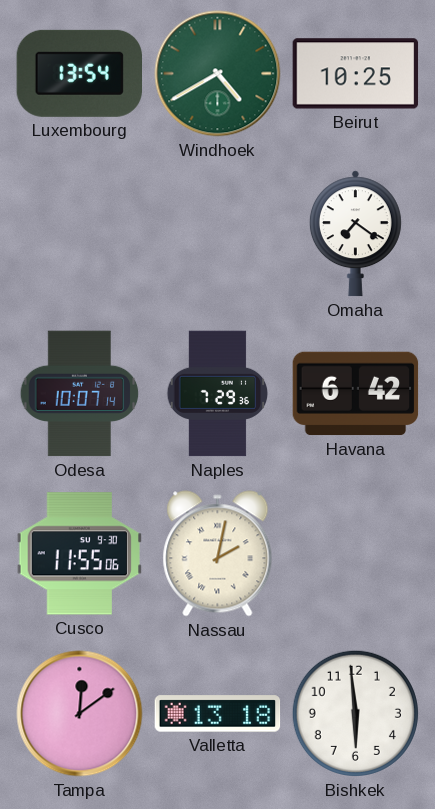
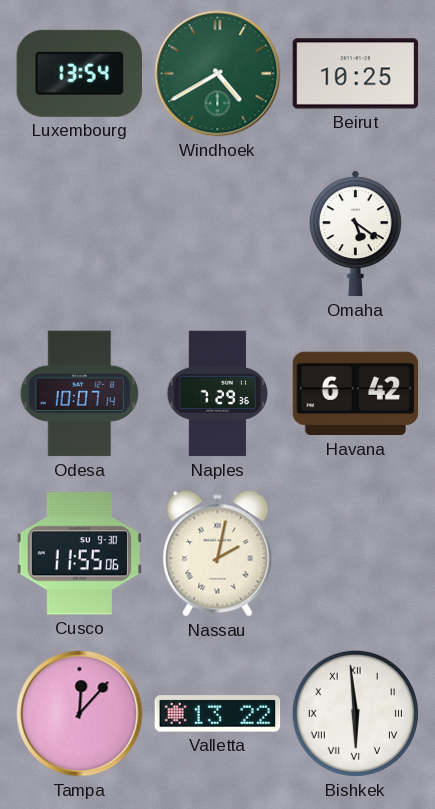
Omaha: 7:21 -> 5:21 (355, 234)
Tampa: 12:09 -> 12:07 (80, 714)
Valletta: 13:18 -> 13:22 (218, 714)
Bishkek numerals: Arabic -> Roman (355, 713)
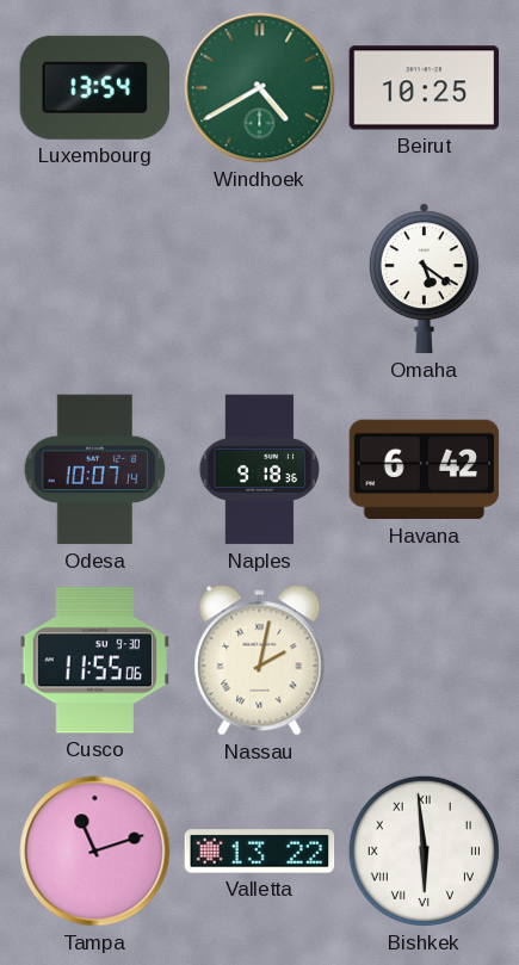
Naples: 7:29 -> 9:18 (260, 470)
Tampa: 12:07 -> 11:12 (95, 852)
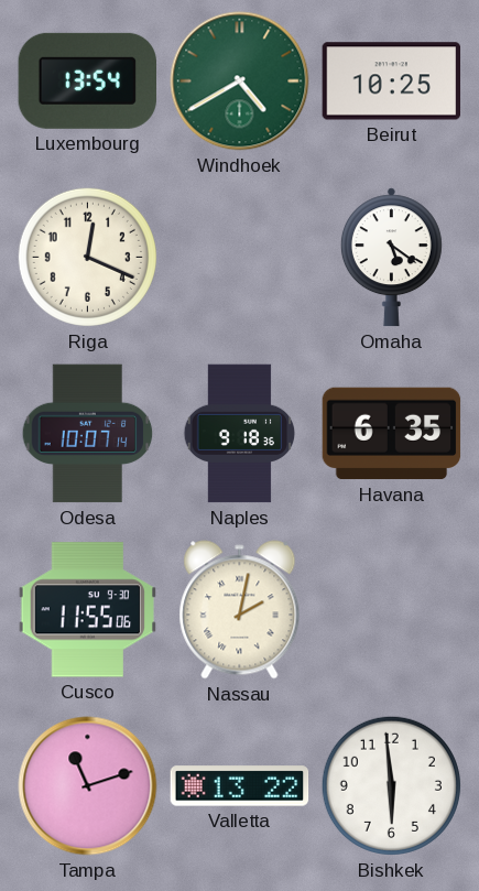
Riga: none -> 12:19 (87, 257)
Havana: 6:42 -> 6:35 (392, 434)
Bishkek numerals: Roman -> Arabic (391, 785)
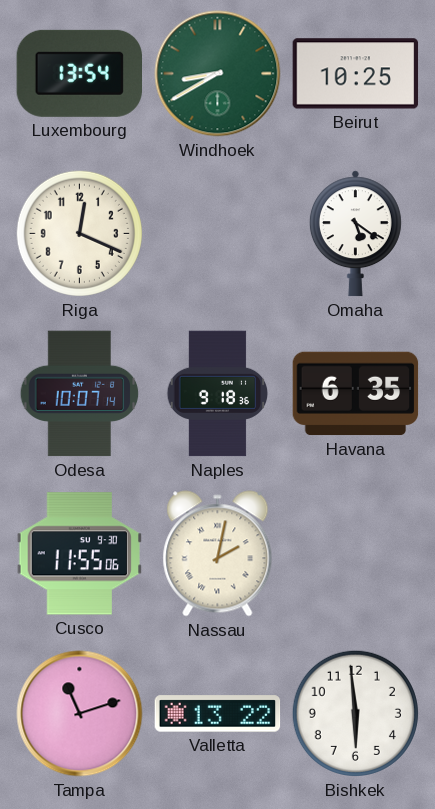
Windhoek: 4:40 -> 8:40 (218, 74)
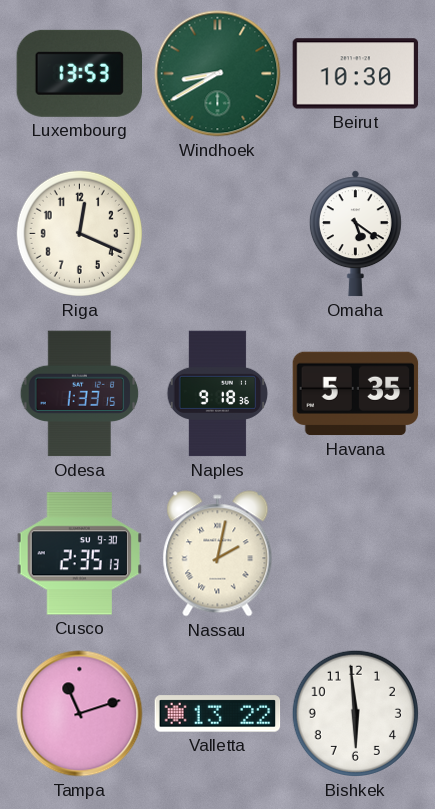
Luxembourg: 13:54 -> 13:53 (79, 73)
Beirut: 10:25 -> 10:30 (356, 74)
Odesa: 10:07 -> 1:33 (80, 394)
Havana: 6:35 -> 5:35 (356, 394)
Cusco: 11:55 -> 2:35 (80, 554)
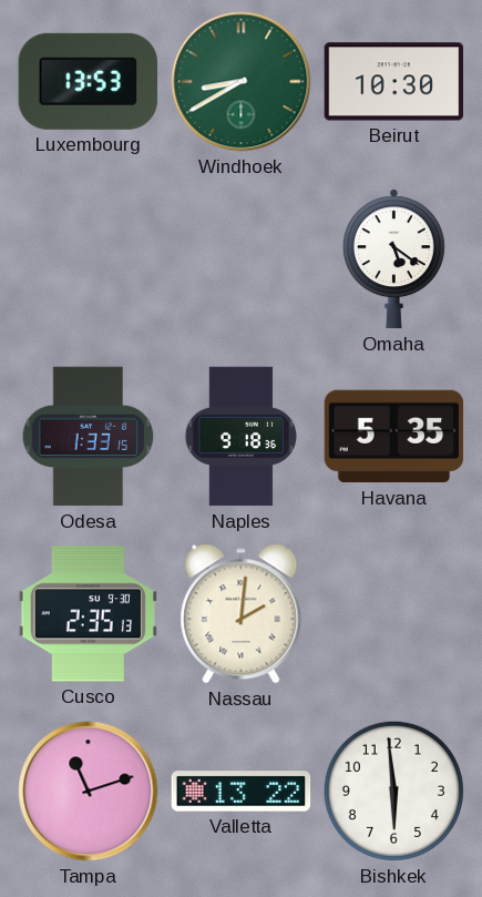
Riga: 12:19 -> none (79, 233)
Nassau: 2:02 -> 2:01 (242, 614)
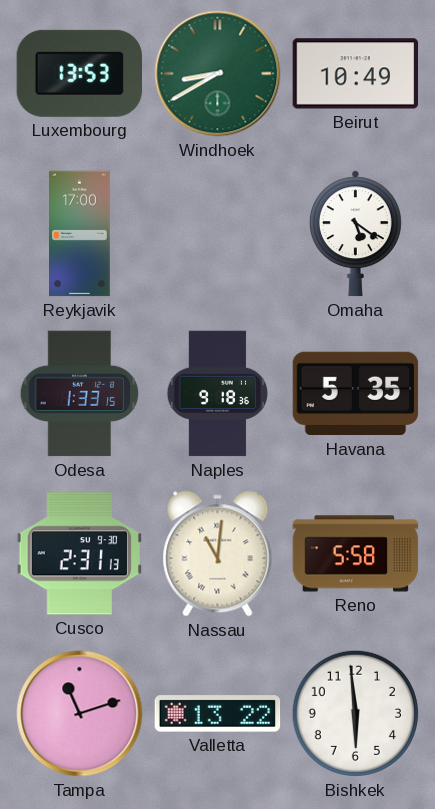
Beirut: 10:30 -> 10:49 (356, 74)
Reykjavik: none -> 17:00 (80, 234)
Cusco: 2:35 -> 2:31 (80, 554)
Nassau: 2:01 -> 11:01 (218, 554)
Reno: none -> 5:58 (356, 554)
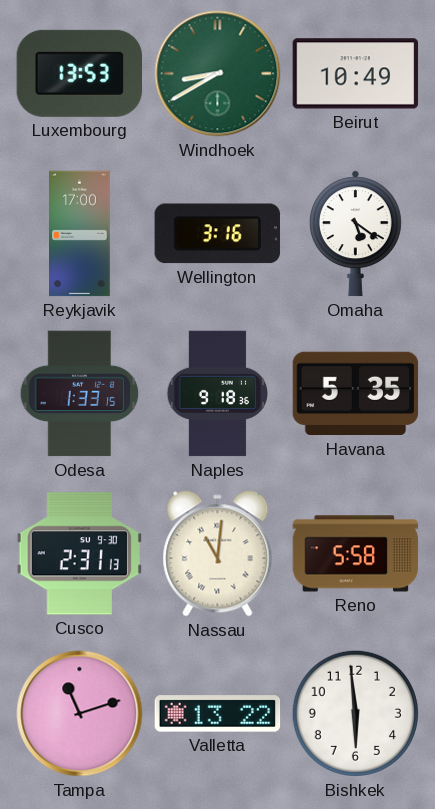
Wellington: none -> 3:16 (217, 234)
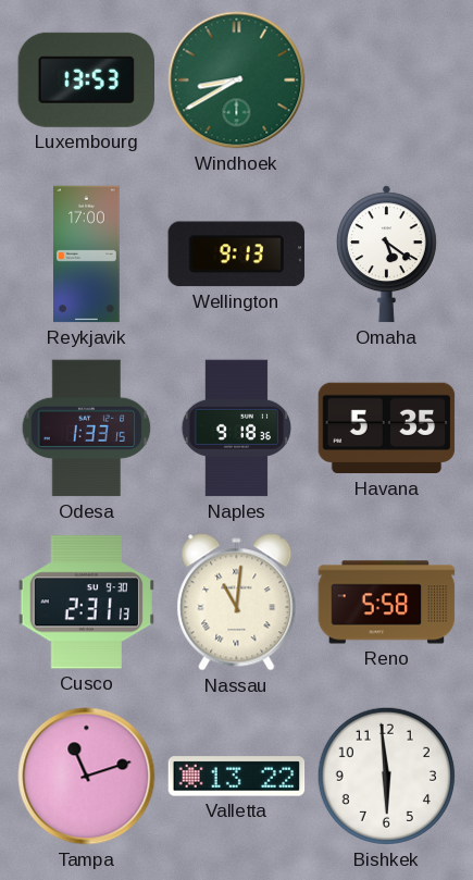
Beirut: 10:49 -> none (356, 74)
Wellington: 3:16 -> 9:13 (236, 255)
